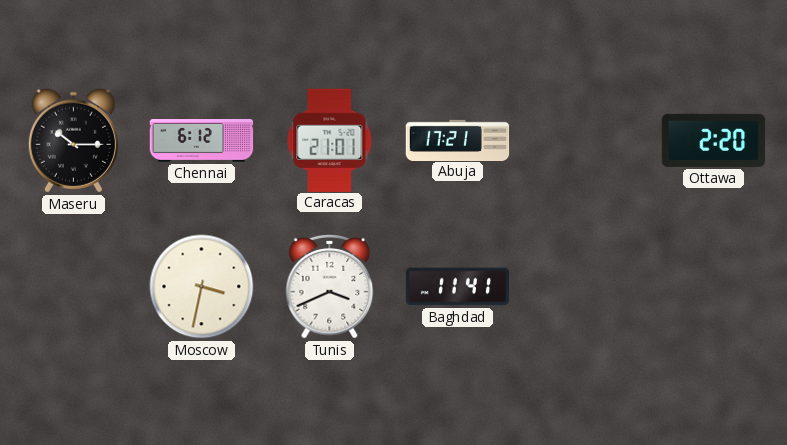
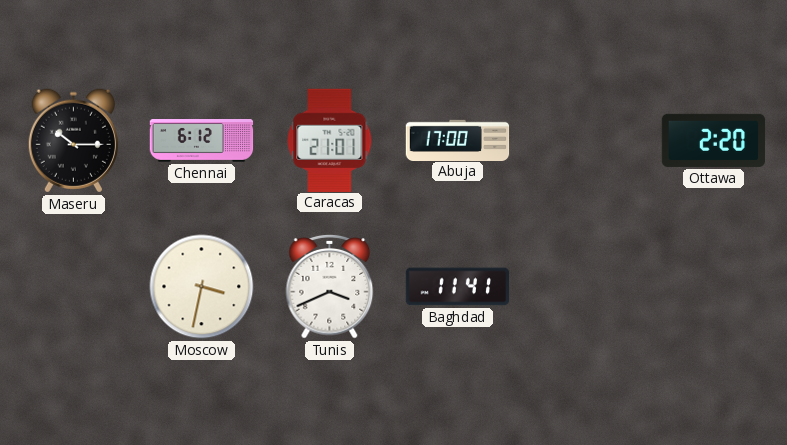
Abuja: 17:21 -> 17:00 (458, 140)
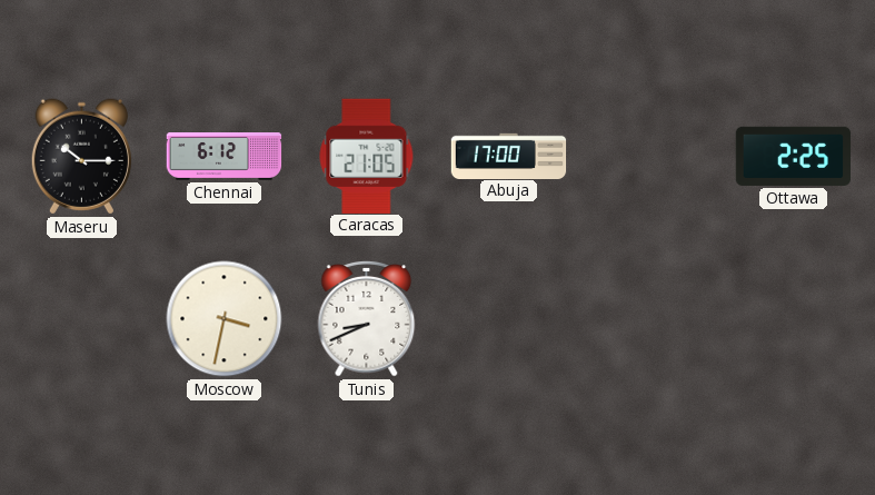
Caracas: 21:01 -> 21:05 (367, 156)
Ottawa: 2:20 -> 2:25 (794, 156)
Tunis: 3:41 -> 8:41 (367, 318)
Baghdad: 11:41 -> none (458, 287)
